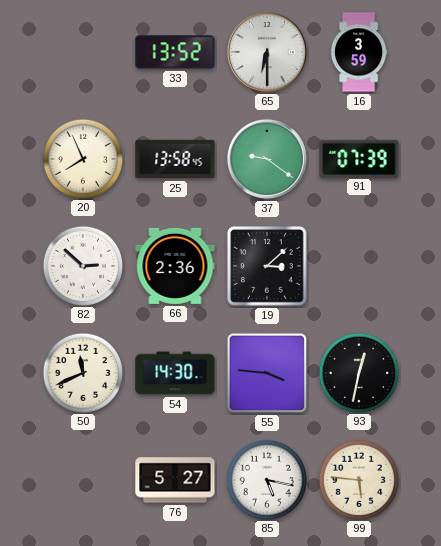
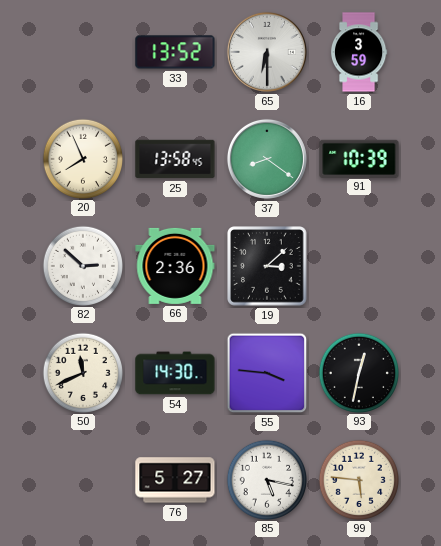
37: 9:21 -> 8:21 (267, 159)
91: 07:39 -> 10:39 (359, 158)
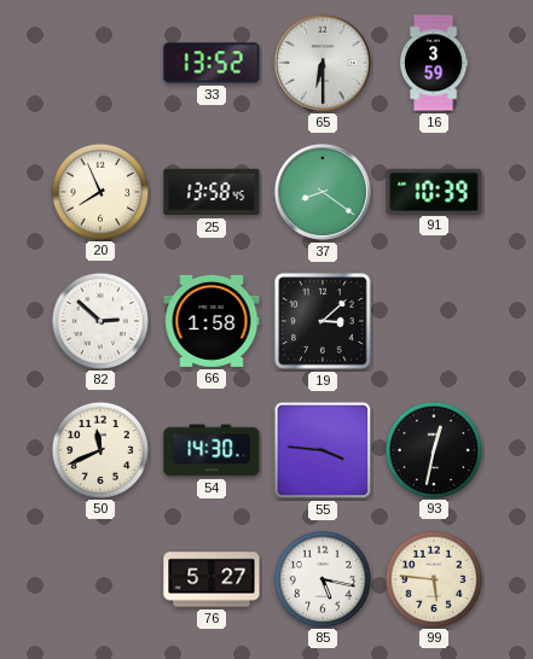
66: 2:36 -> 1:58 (212, 321)
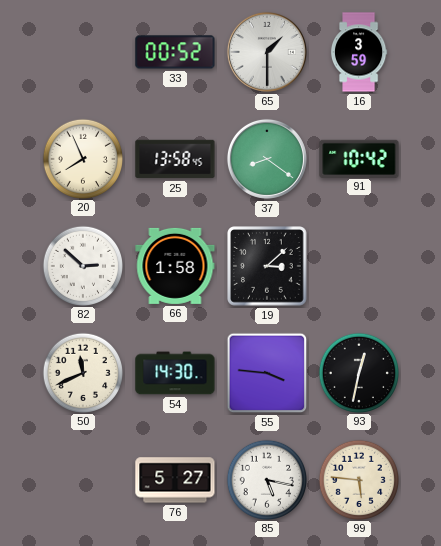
33: 13:52 -> 00:52 (175, 52)
65: 6:30 -> 1:30 (267, 52)
91: 10:39 -> 10:42 (359, 158)
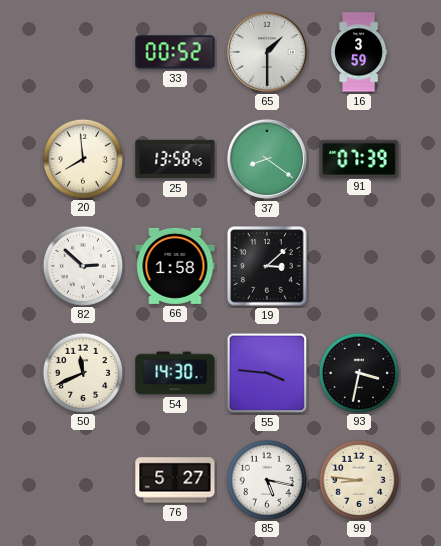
20: 7:56 -> 7:59 (82, 158)
91: 10:42 -> 07:39 (359, 158)
93: 12:32 -> 3:32 (358, 372)
99: 5:46 -> 8:46 (358, 479)
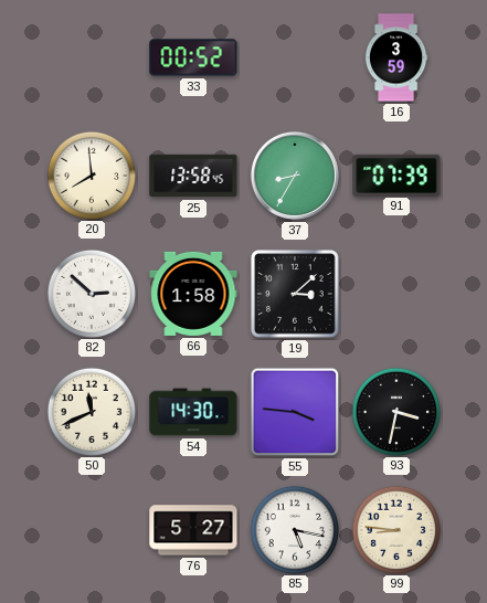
65: 1:30 -> none (267, 52)
37: 8:21 -> 8:35 (295, 176)
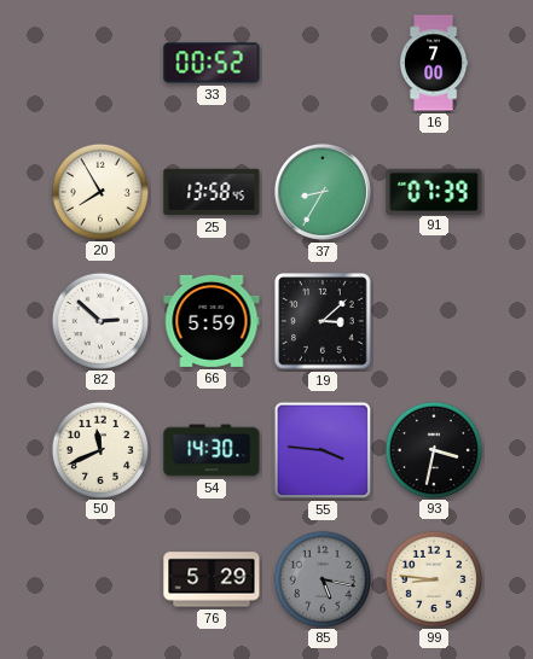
16: 3:59 -> 7:00 (434, 63)
20: 7:59 -> 7:55 (99, 191)
66: 1:58 -> 5:59 (212, 321)
76: 5:27 -> 5:29 (212, 579)
85 dial: white -> grey (321, 578)
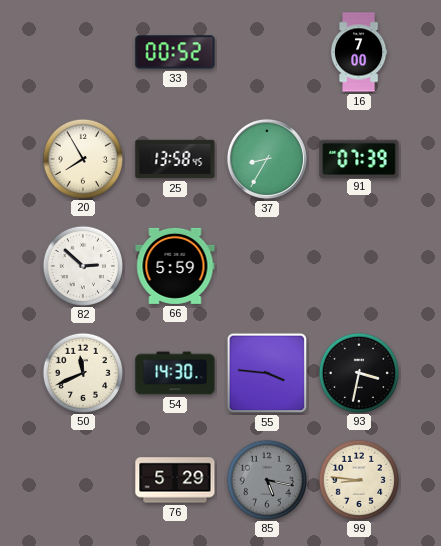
19: 3:08 -> none (323, 321)
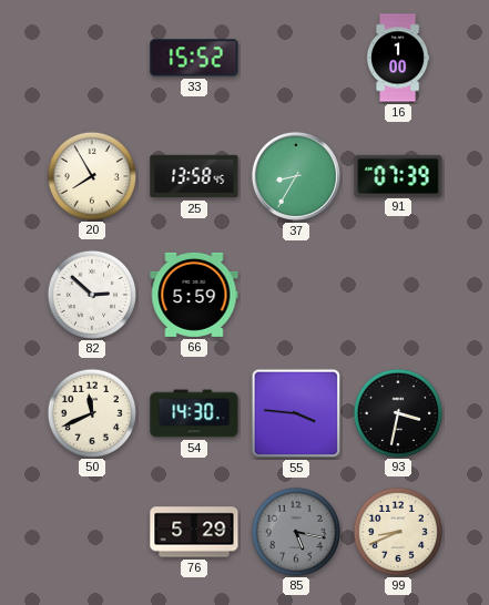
33: 00:52 -> 15:52 (194, 58)
16: 7:00 -> 1:00 (398, 58)
99: 8:46 -> 8:41 (397, 531)
